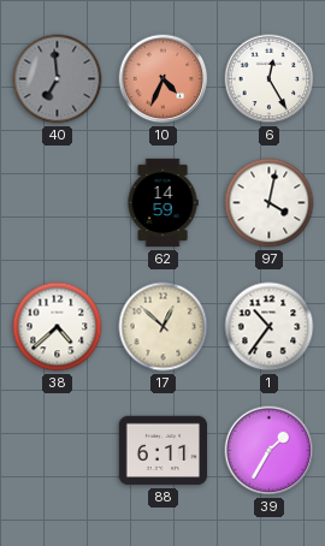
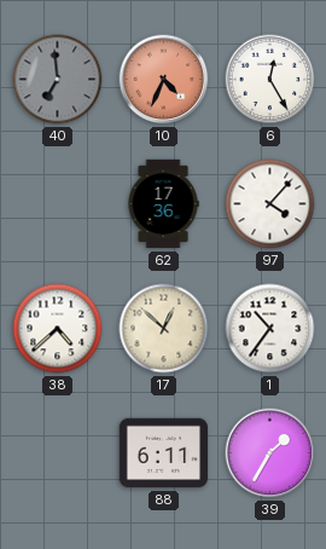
62: 14:59 -> 17:36 (163, 204)
97: 4:02 -> 4:07 (270, 204)
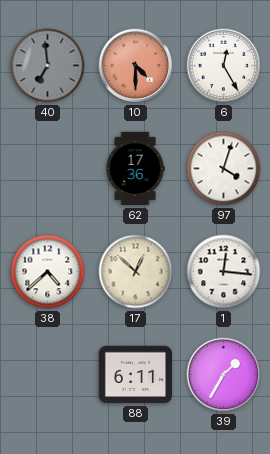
10: 4:34 -> 4:30 (136, 66)
97: 4:07 -> 4:03 (224, 169)
1: 10:36 -> 12:16 (224, 272)
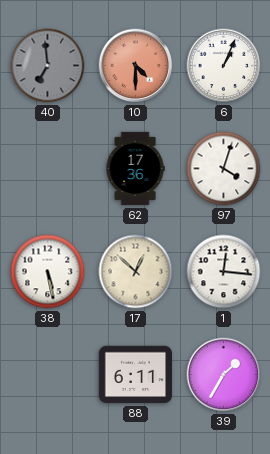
6: 12:25 -> 1:04 (224, 66)
38: 4:38 -> 5:28 (48, 272)
